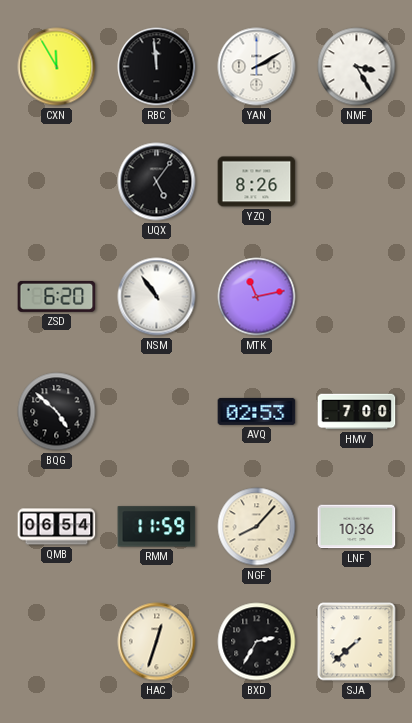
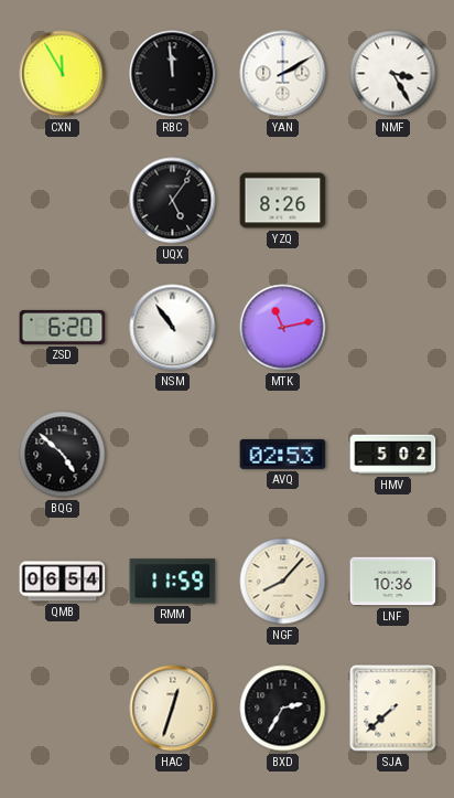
HMV: 7:00 -> 5:02 (393, 455)
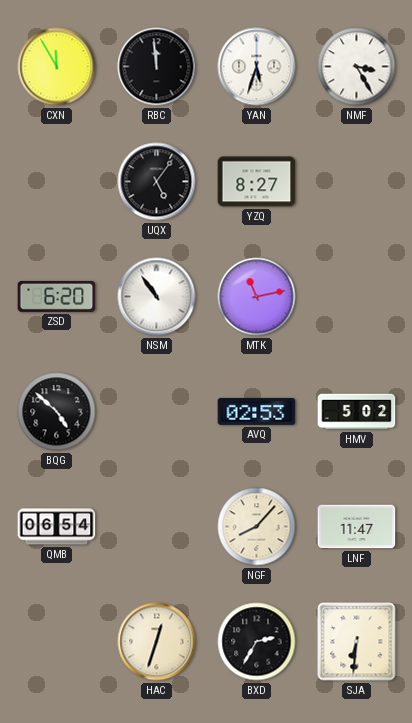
YAN: 2:10 -> 5:33 (257, 67)
YZQ: 8:26 -> 8:27 (257, 182)
RMM: 11:59 -> none (173, 582)
LNF: 10:36 -> 11:47 (357, 527)
SJA: 7:38 -> 6:31 (357, 642)
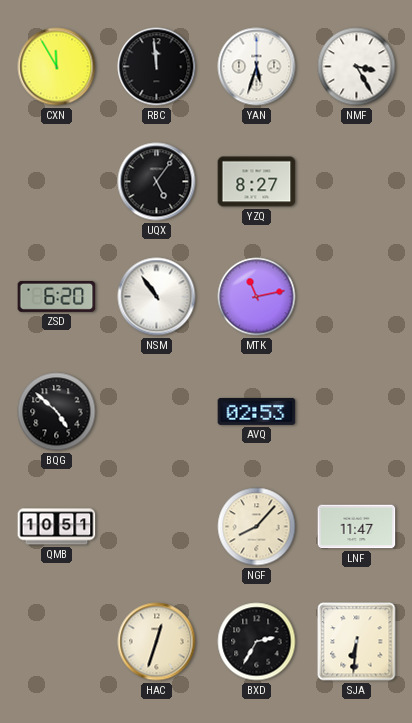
HMV: 5:02 -> none (357, 412)
QMB: 06:54 -> 10:51 (57, 527)
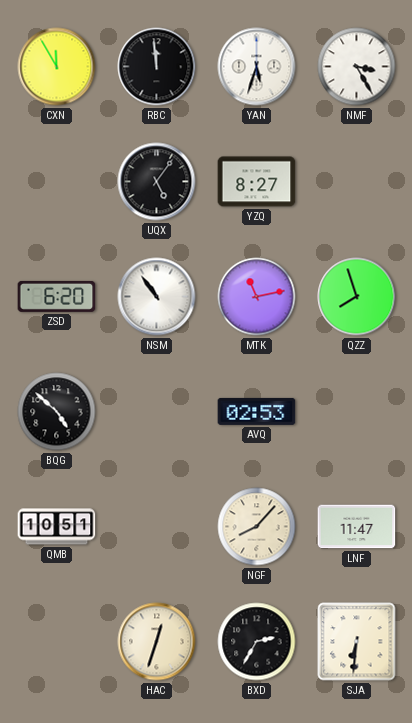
QZZ: none -> 7:57 (357, 297)
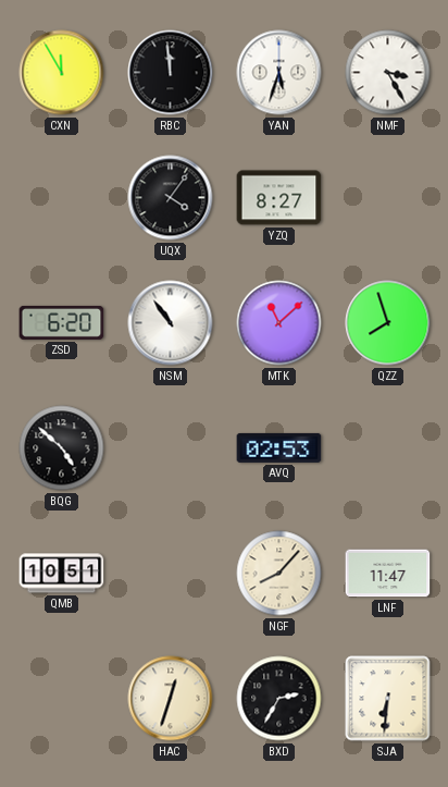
UQX: 5:06 -> 4:06 (171, 198)
MTK: 11:13 -> 11:08 (279, 323)
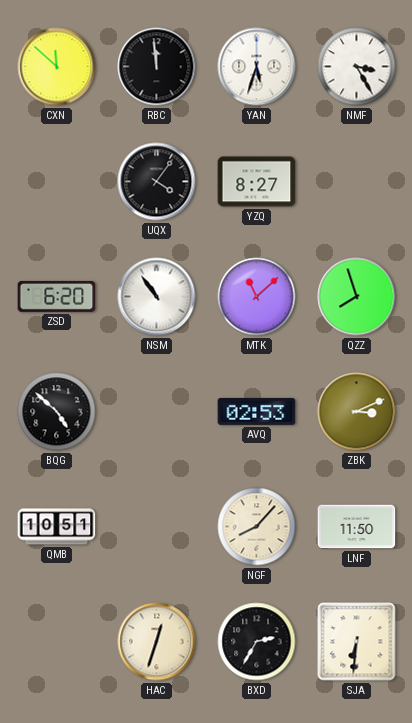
CXN: 11:55 -> 11:52 (57, 67)
ZBK: none -> 3:11 (357, 412)
LNF: 11:47 -> 11:50 (357, 527)
